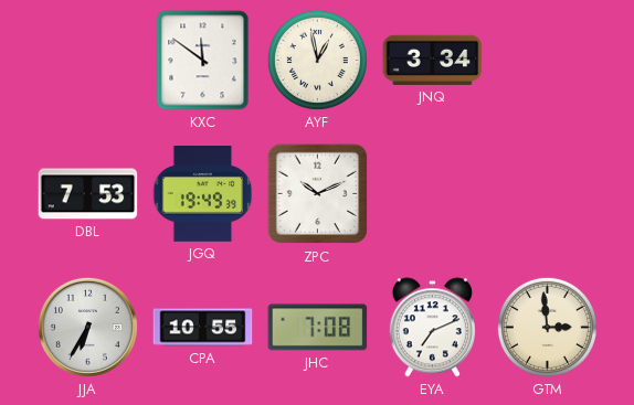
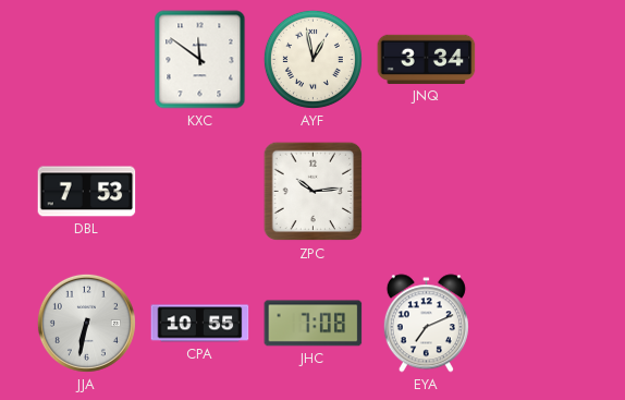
JGQ: 19:49 -> none (203, 194)
ZPC: 10:11 -> 10:14 (314, 192)
JJA: 6:35 -> 6:32 (86, 323)
GTM: 2:59 -> none (547, 327)
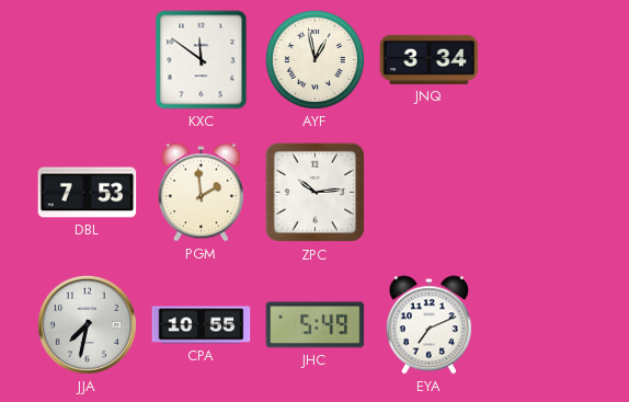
PGM: none -> 1:59 (201, 193)
JJA: 6:32 -> 7:32 (87, 324)
JHC: 7:08 -> 5:49 (316, 325)
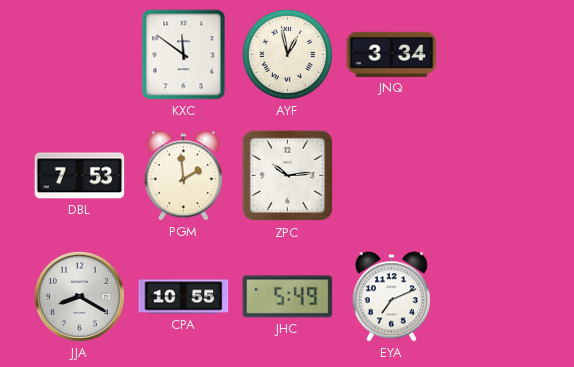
JJA: 7:32 -> 8:20 (79, 296)
